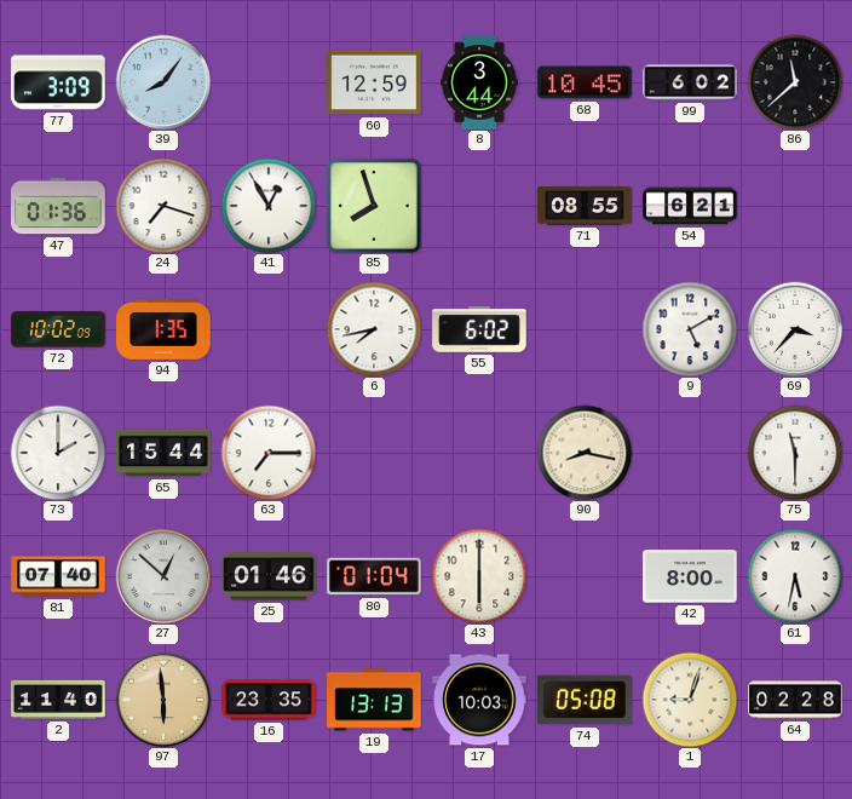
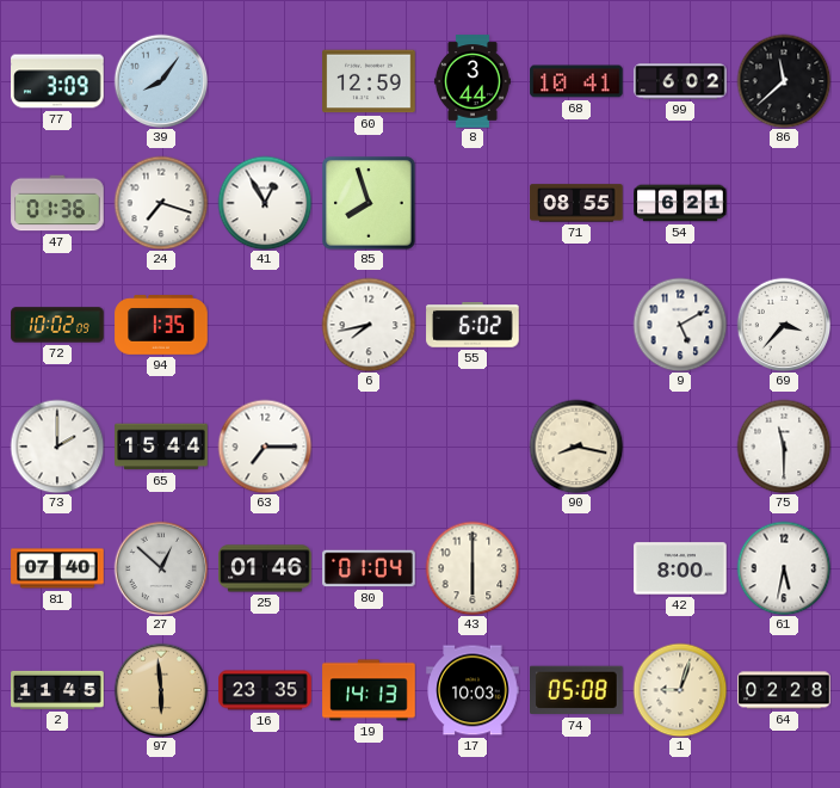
68: 10:45 -> 10:41 (576, 81)
2: 11:40 -> 11:45 (57, 690)
19: 13:13 -> 14:13 (369, 690)
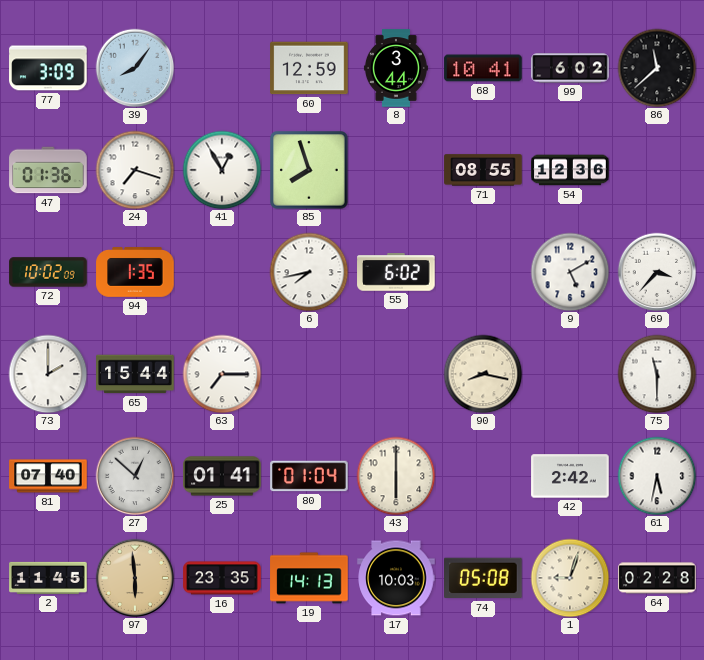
54: 6:21 -> 12:36 (570, 170)
25: 01:46 -> 01:41 (222, 476)
42: 8:00 -> 2:42 (570, 476)
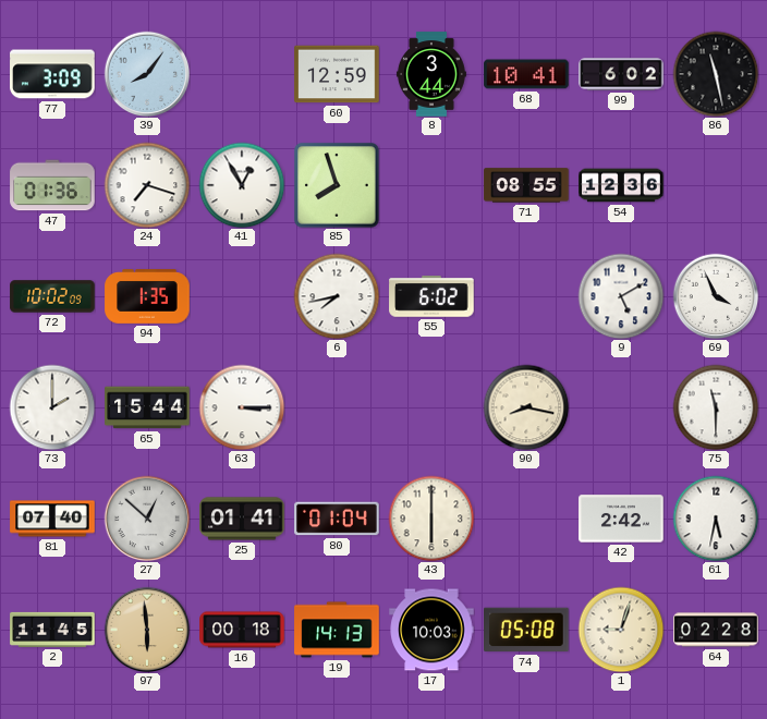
86: 11:38 -> 11:28 (716, 74)
69: 3:37 -> 3:56 (716, 296)
63: 7:15 -> 3:15 (242, 407)
16: 23:35 -> 00:18 (242, 630)
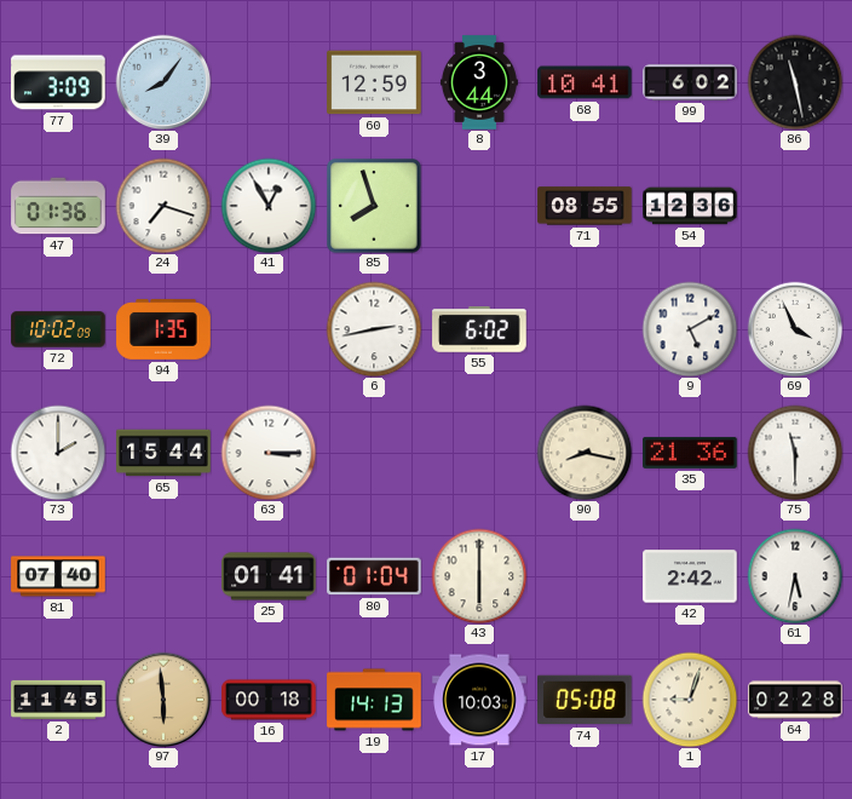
6: 7:43 -> 2:43 (374, 329)
35: none -> 21:36 (690, 453)
27: 12:52 -> none (147, 519)
